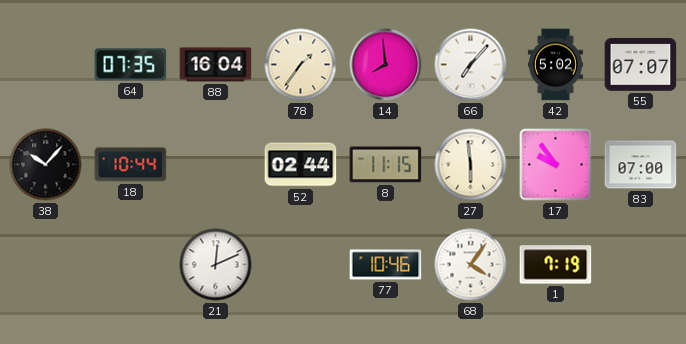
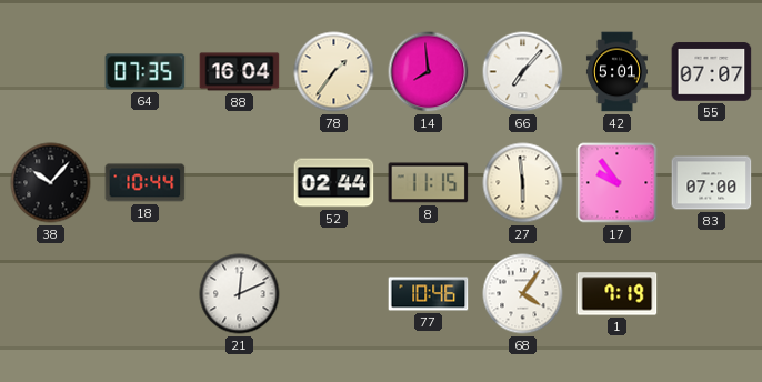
42: 5:02 -> 5:01 (616, 72)
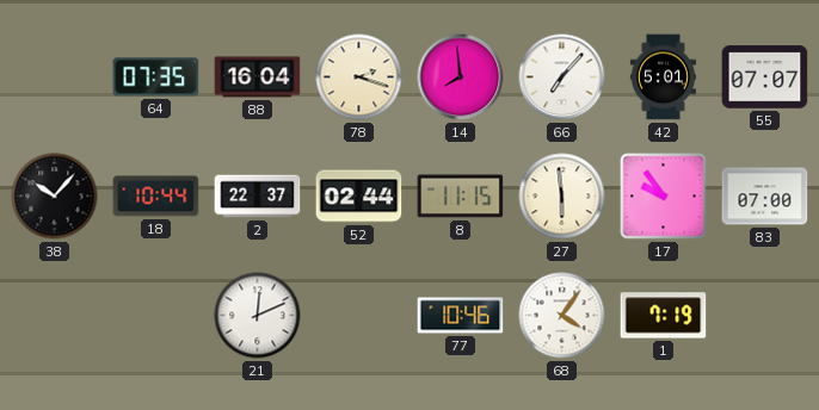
78: 1:36 -> 2:18 (359, 77)
2: none -> 22:37 (258, 197)
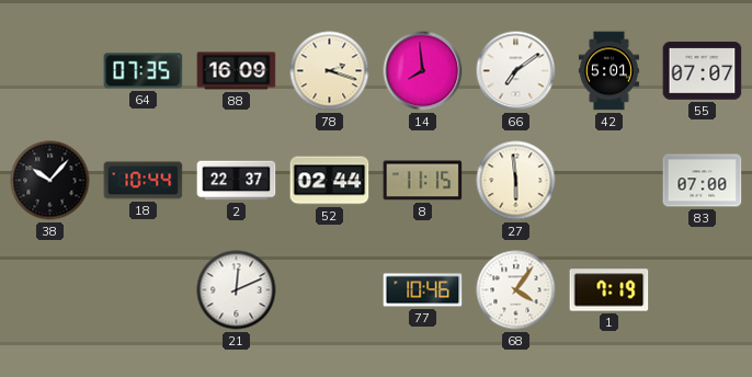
88: 16:04 -> 16:09 (237, 71)
66: 7:07 -> 7:09 (516, 71)
17: 9:54 -> none (664, 197)
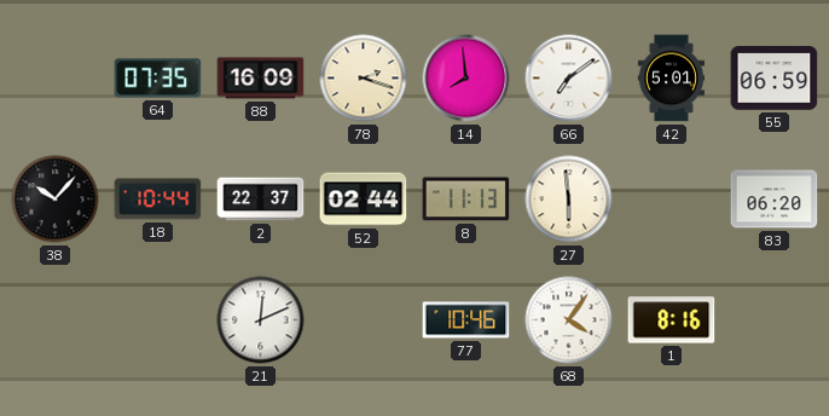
55: 07:07 -> 06:59 (775, 79)
8: 11:15 -> 11:13 (466, 200)
83: 07:00 -> 06:20 (775, 200)
1: 7:19 -> 8:16 (672, 320)
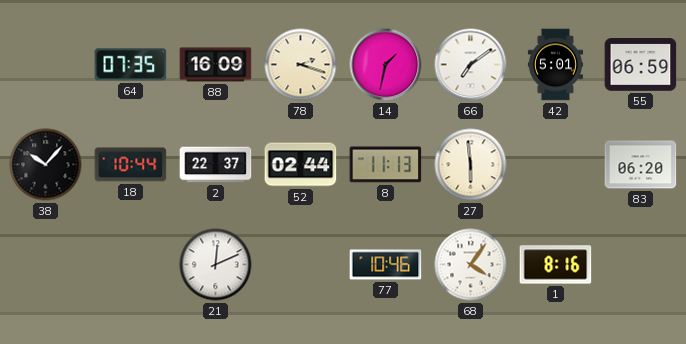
14: 7:59 -> 1:32 (386, 65)
